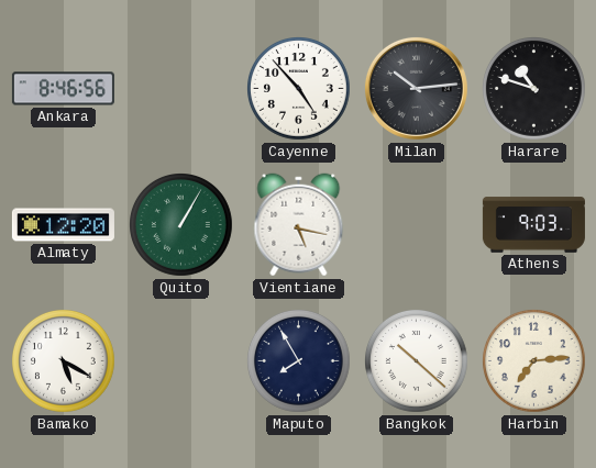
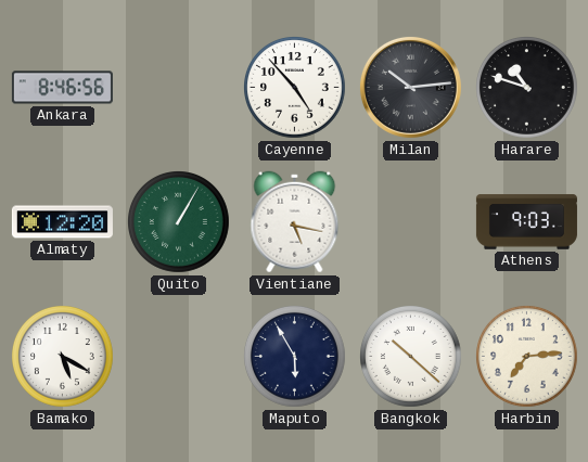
Maputo: 7:55 -> 5:55 (295, 357)
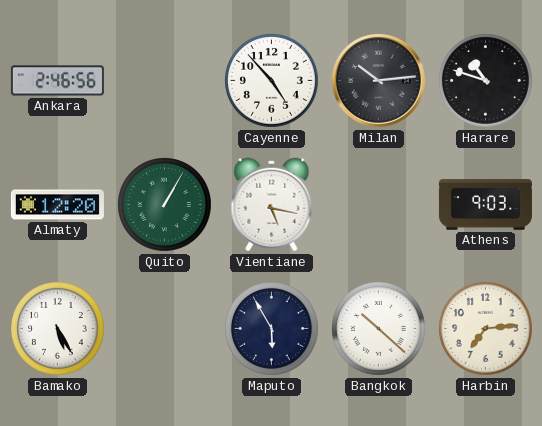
Ankara: 8:46 -> 2:46 (57, 81)
Bamako: 5:20 -> 5:25 (58, 329)
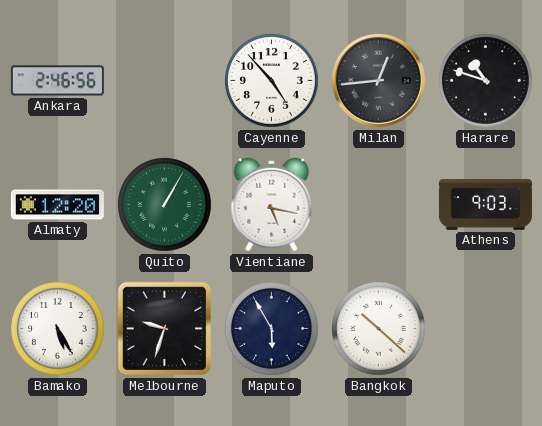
Milan: 10:14 -> 12:44 (378, 80)
Melbourne: none -> 9:33 (165, 329)
Harbin: 7:14 -> none (486, 329)
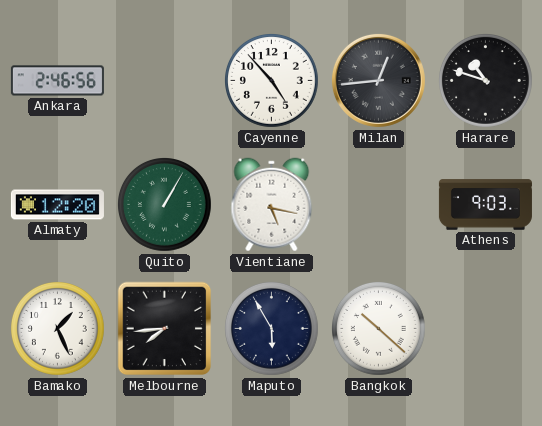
Bamako: 5:25 -> 1:26 (58, 329)
Melbourne: 9:33 -> 7:44 (165, 329)
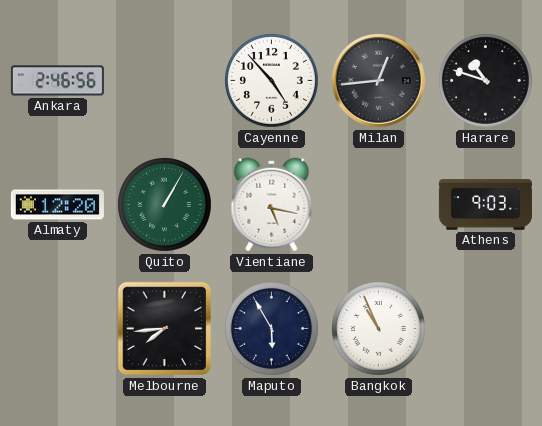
Bamako: 1:26 -> none (58, 329)
Bangkok: 10:22 -> 10:56 (379, 329)
